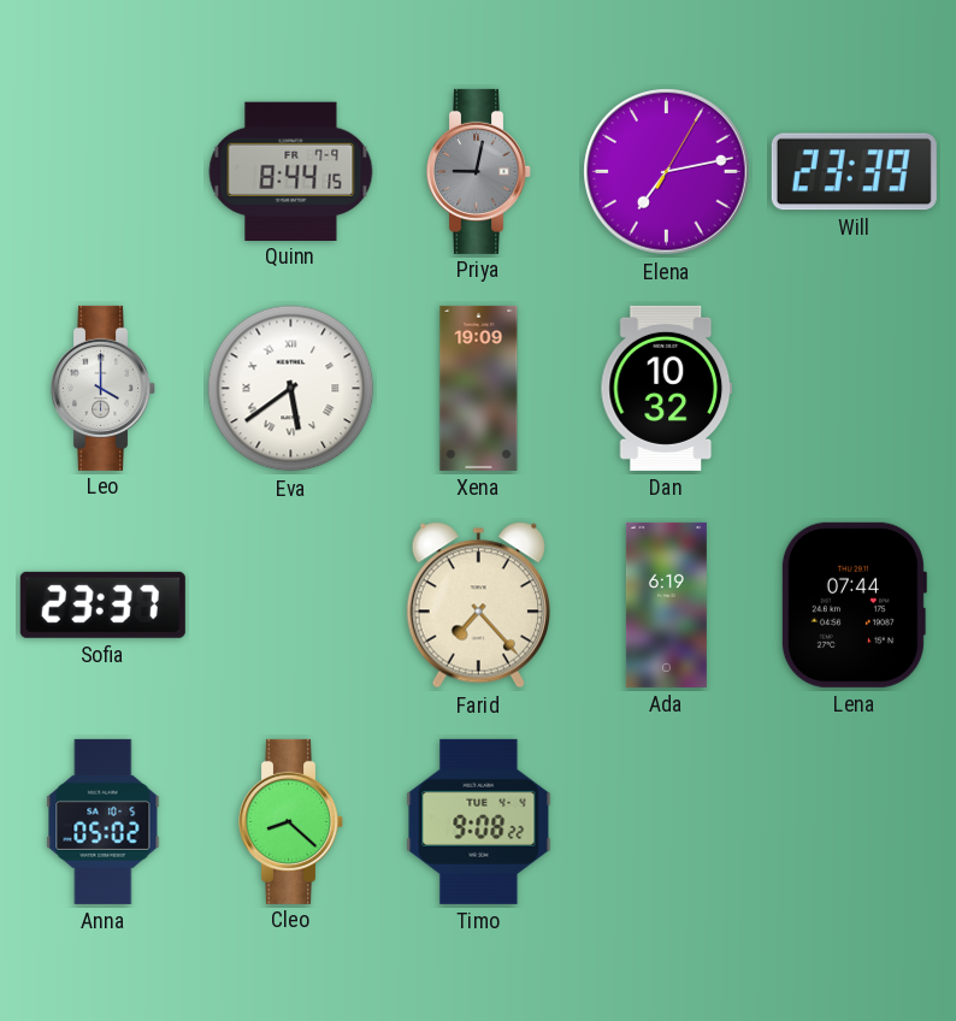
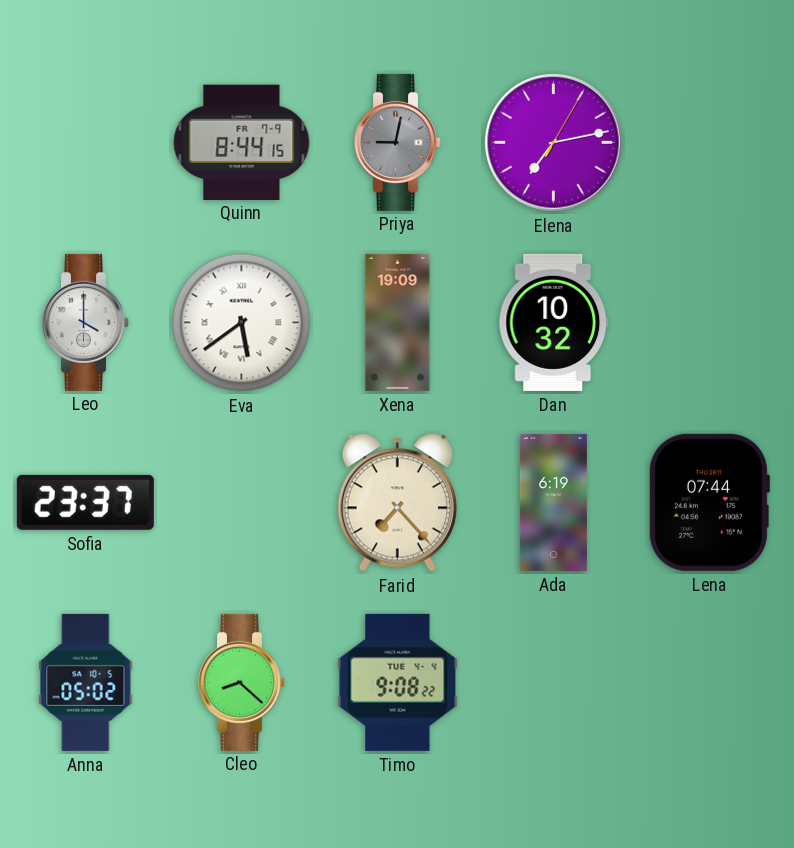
Will: 23:39 -> none (854, 172)
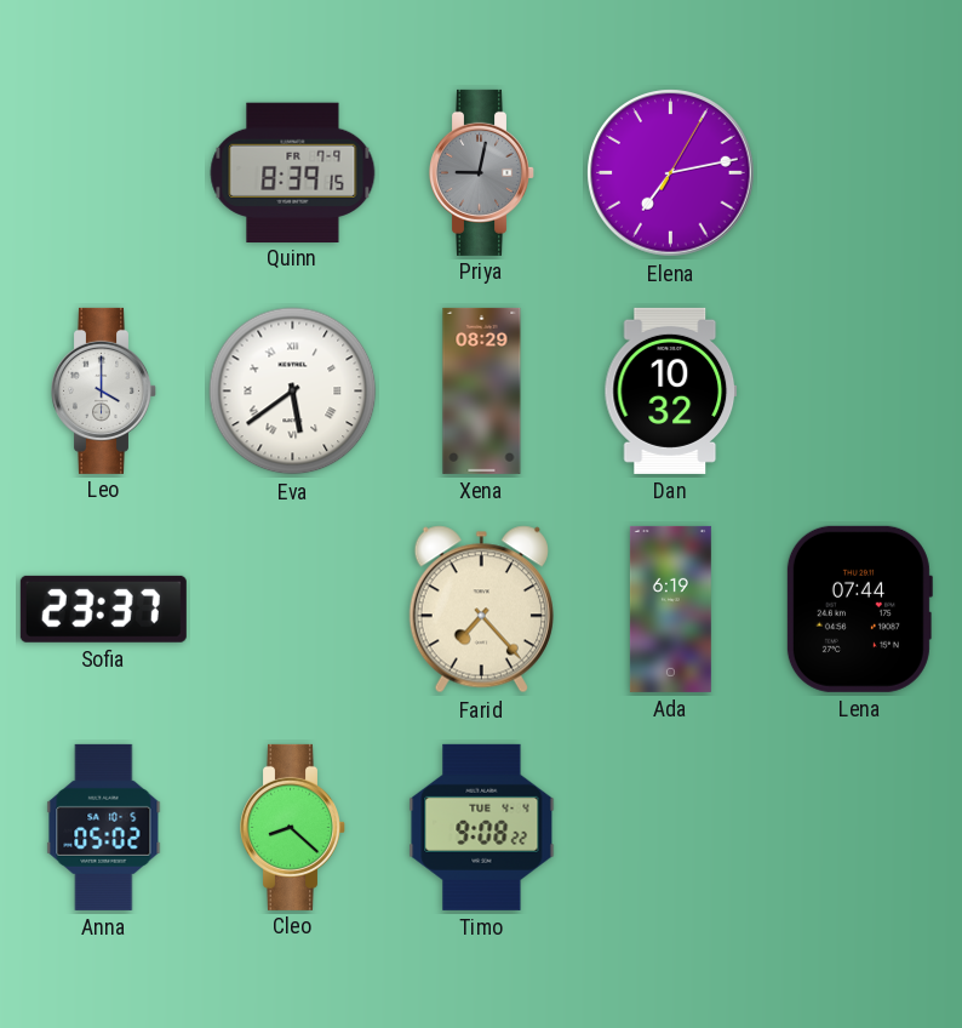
Quinn: 8:44 -> 8:39 (293, 172)
Xena: 19:09 -> 08:29 (482, 390)
